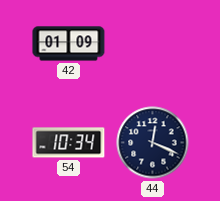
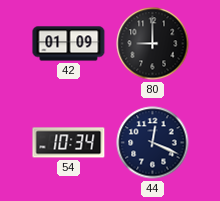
80: none -> 9:00 (153, 44)
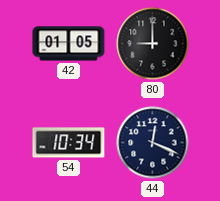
42: 01:09 -> 01:05 (69, 44)
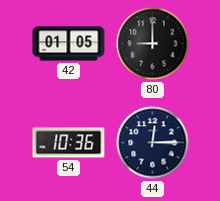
54: 10:34 -> 10:36 (69, 143)
44: 12:19 -> 12:15 (153, 143)
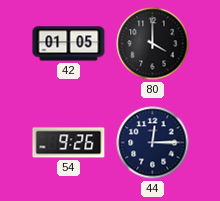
80: 9:00 -> 4:00 (153, 44)
54: 10:36 -> 9:26 (69, 143)
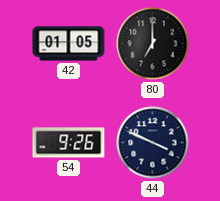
80: 4:00 -> 7:00 (153, 44)
44: 12:15 -> 3:49 (153, 143)
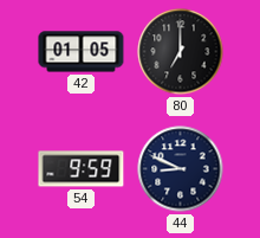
54: 9:26 -> 9:59 (82, 169)
44: 3:49 -> 8:49 (181, 169)
